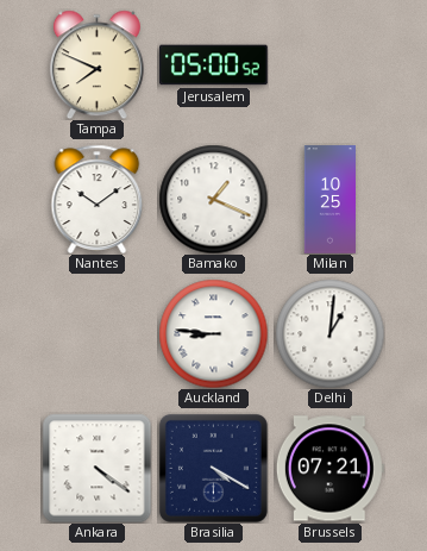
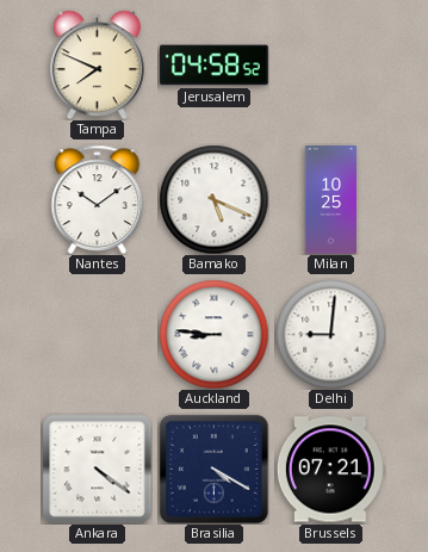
Jerusalem: 05:00 -> 04:58 (215, 66)
Bamako: 1:19 -> 5:19 (213, 199)
Delhi: 1:01 -> 9:01 (330, 334)
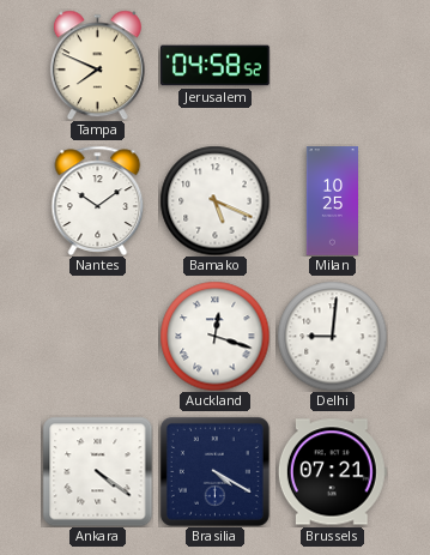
Auckland: 8:46 -> 12:18 (214, 336)
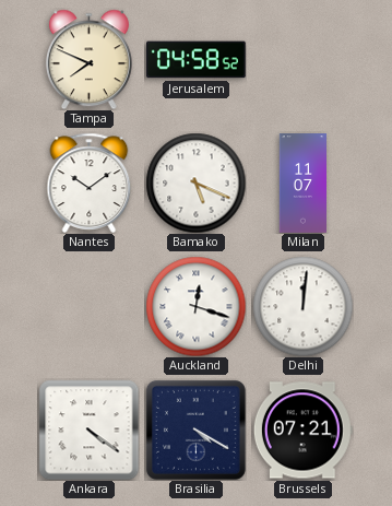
Milan: 10:25 -> 11:07 (302, 184)
Delhi: 9:01 -> 12:01 (302, 306)
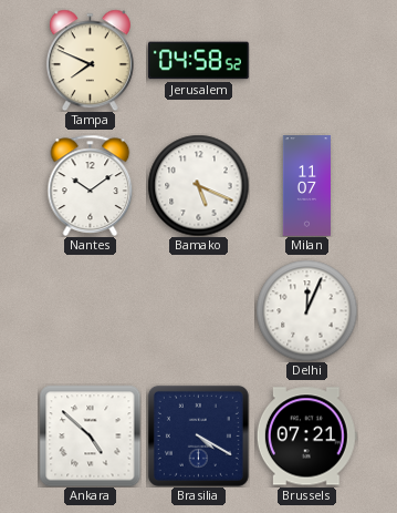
Auckland: 12:18 -> none (195, 306)
Delhi: 12:01 -> 12:04 (306, 310)
Ankara: 4:21 -> 4:52 (90, 435)
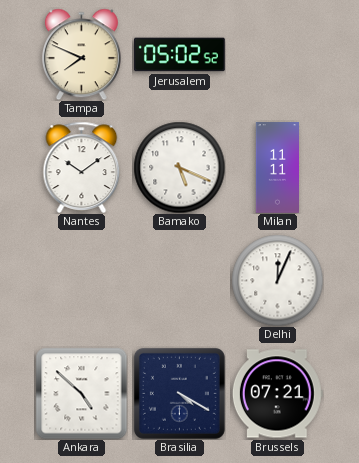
Jerusalem: 04:58 -> 05:02 (180, 55)
Milan: 11:07 -> 11:11 (277, 168)
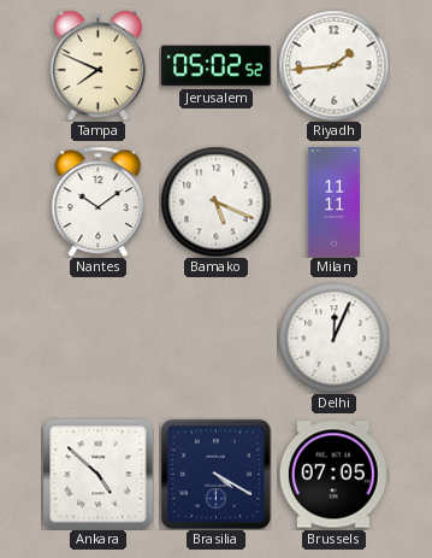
Riyadh: none -> 1:44 (333, 65)
Brussels: 07:21 -> 07:05 (333, 475)
